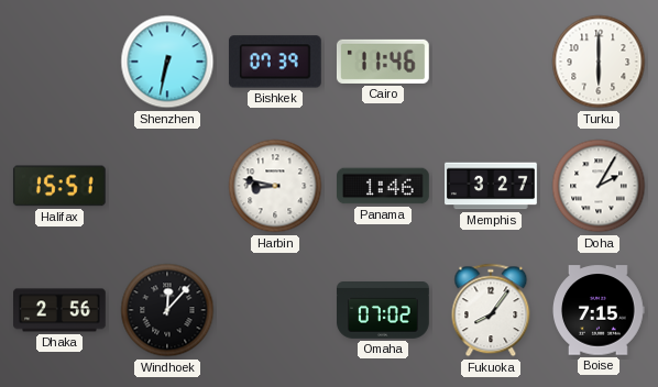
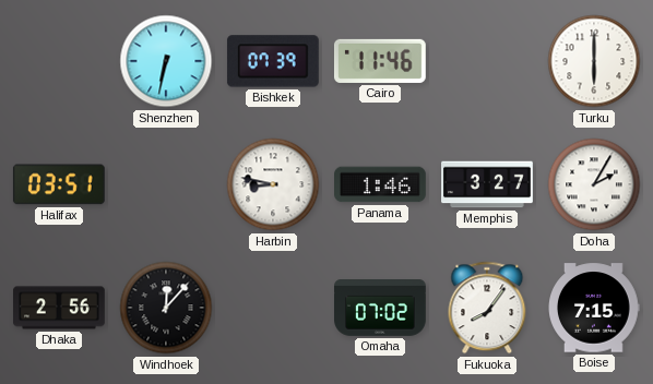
Halifax: 15:51 -> 03:51 (59, 184)
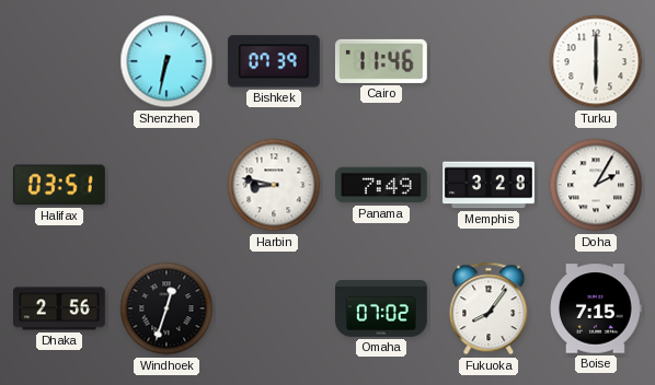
Panama: 1:46 -> 7:49 (382, 185)
Memphis: 3:27 -> 3:28 (489, 185)
Windhoek: 12:07 -> 12:33 (166, 308)
